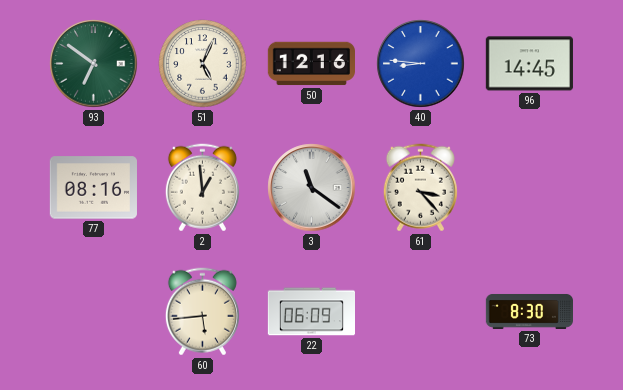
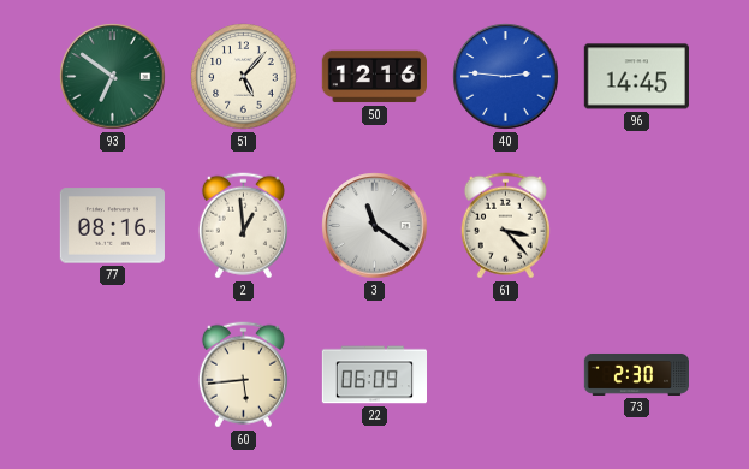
51: 5:04 -> 5:07 (244, 77)
40: 8:46 -> 2:46 (506, 77)
73: 8:30 -> 2:30 (637, 374)
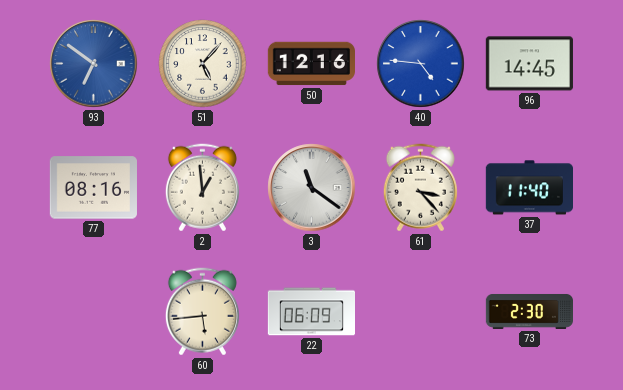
93 dial: green -> blue (94, 64)
40: 2:46 -> 4:46 (421, 64)
37: none -> 11:40 (529, 188)
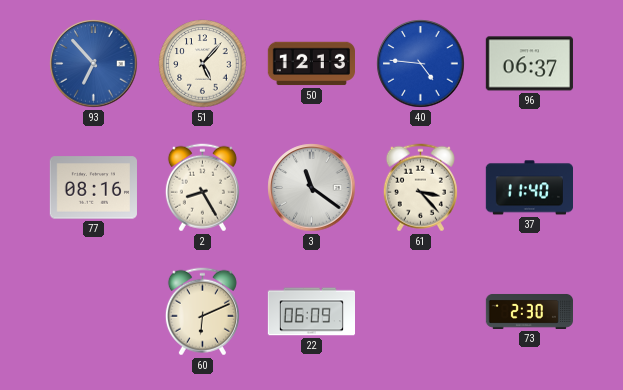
93: 6:51 -> 6:53 (94, 64)
50: 12:16 -> 12:13 (311, 64)
96: 14:45 -> 06:37 (529, 64)
2: 12:59 -> 8:25 (202, 188)
60: 5:44 -> 6:11 (202, 312)
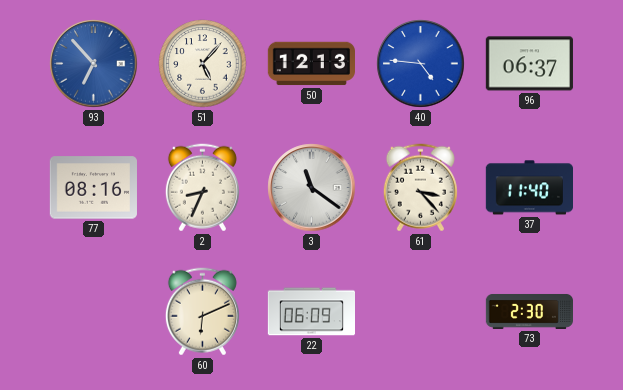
2: 8:25 -> 8:34 (202, 188)
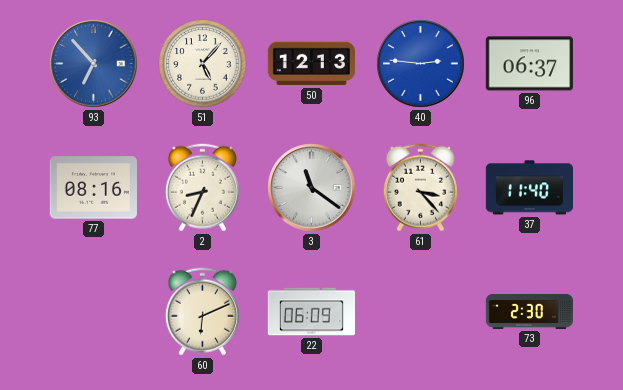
40: 4:46 -> 2:46 (421, 64)
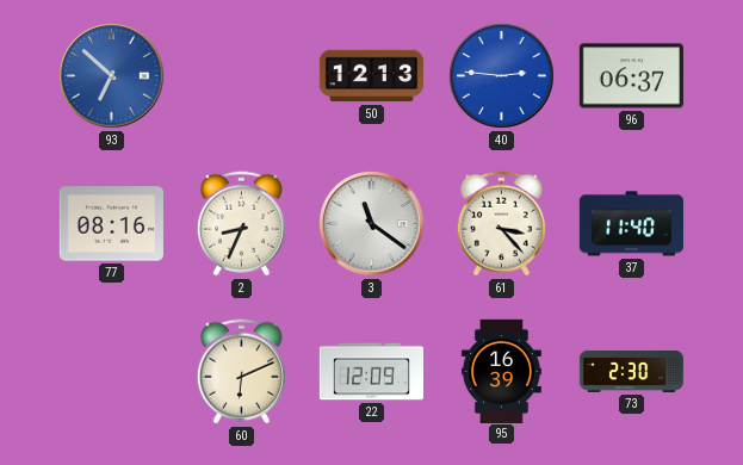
93: 6:53 -> 6:52 (112, 76)
51: 5:07 -> none (203, 64)
22: 06:09 -> 12:09 (371, 372)
95: none -> 16:39 (501, 371)
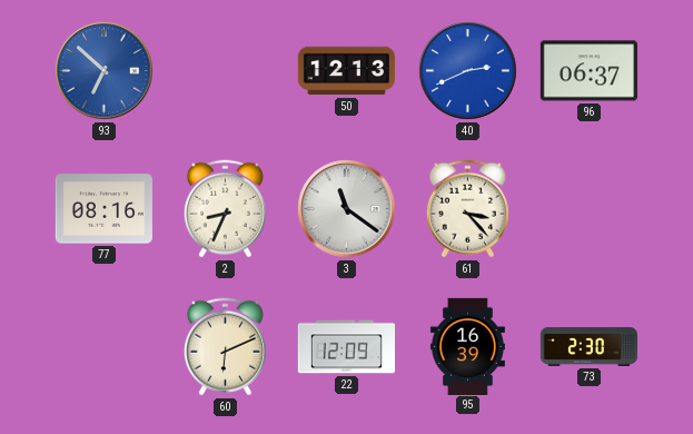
40: 2:46 -> 2:41 (468, 71)
37: 11:40 -> none (631, 224)
